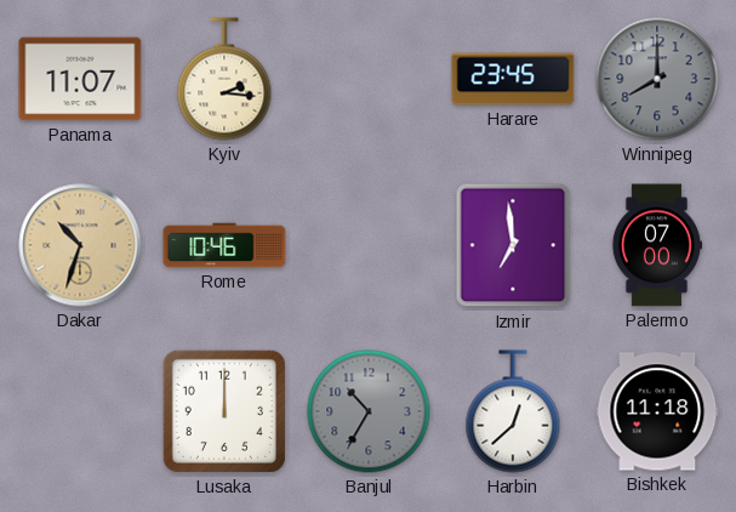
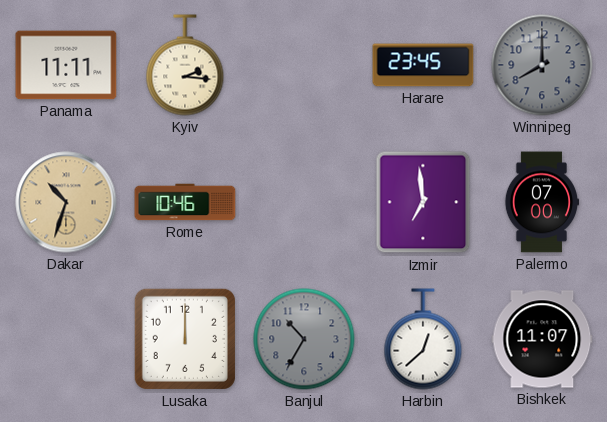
Panama: 11:07 -> 11:11 (66, 65)
Bishkek: 11:18 -> 11:07 (542, 339)
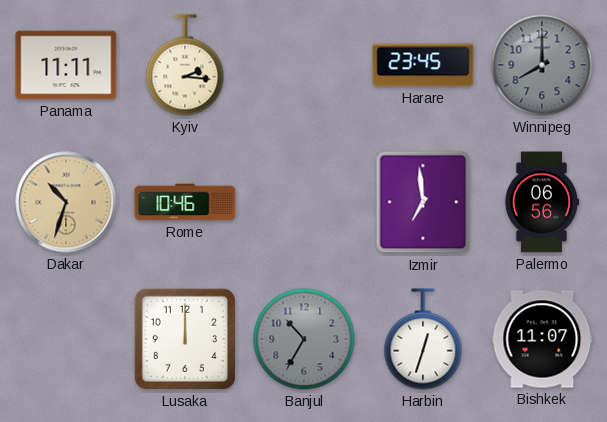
Palermo: 07:00 -> 06:56 (542, 202)
Harbin: 12:38 -> 12:33 (423, 339)
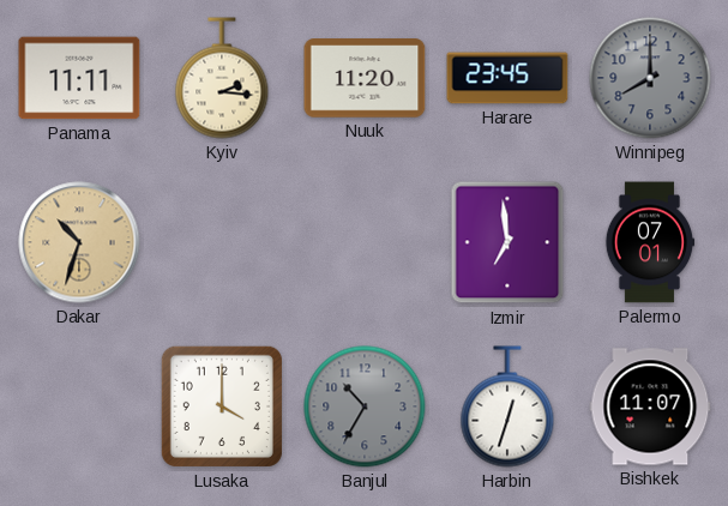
Nuuk: none -> 11:20 (365, 78)
Rome: 10:46 -> none (185, 202)
Palermo: 06:56 -> 07:01 (650, 242)
Lusaka: 12:00 -> 4:00 (222, 406)
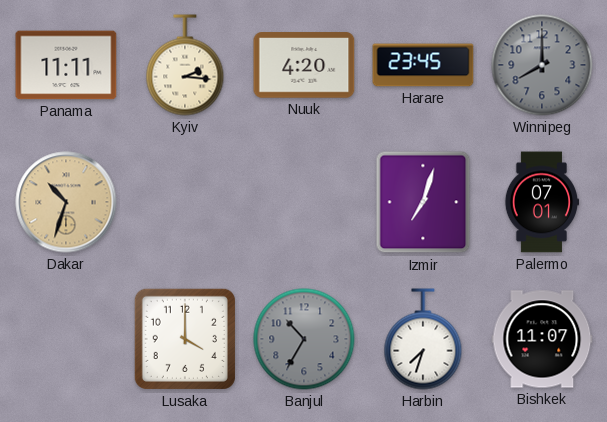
Nuuk: 11:20 -> 4:20 (304, 65)
Izmir: 6:59 -> 7:03 (423, 202)
Harbin: 12:33 -> 7:33 (423, 339)
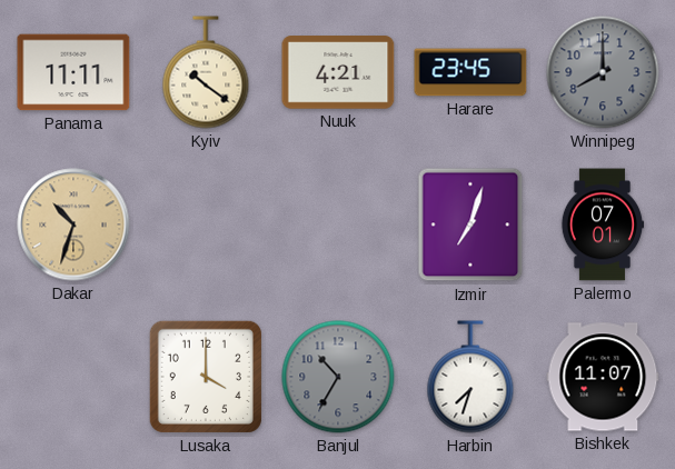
Kyiv: 2:16 -> 10:21 (206, 72)
Nuuk: 4:20 -> 4:21 (338, 72)
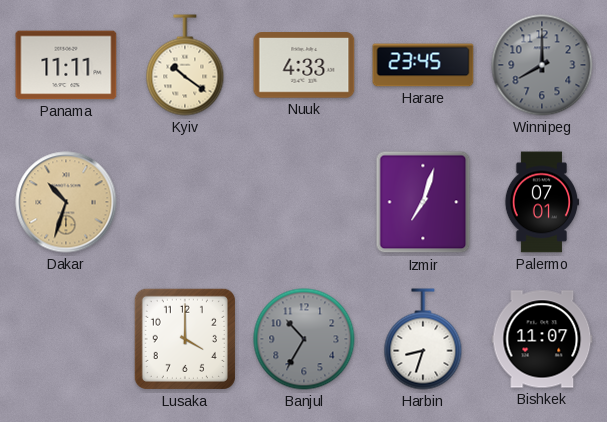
Nuuk: 4:21 -> 4:33 (304, 65)
Harbin: 7:33 -> 8:33 (423, 339)
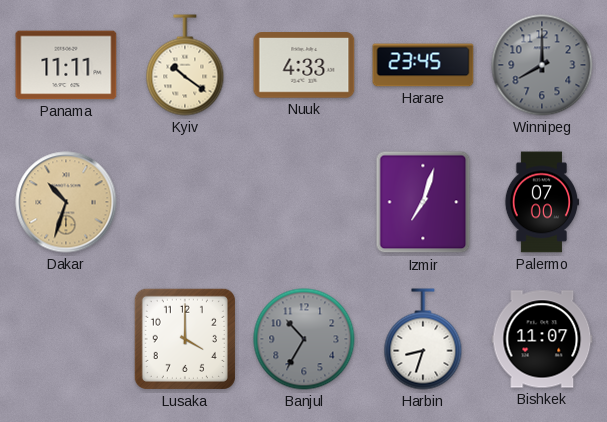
Palermo: 07:01 -> 07:00 (542, 202)
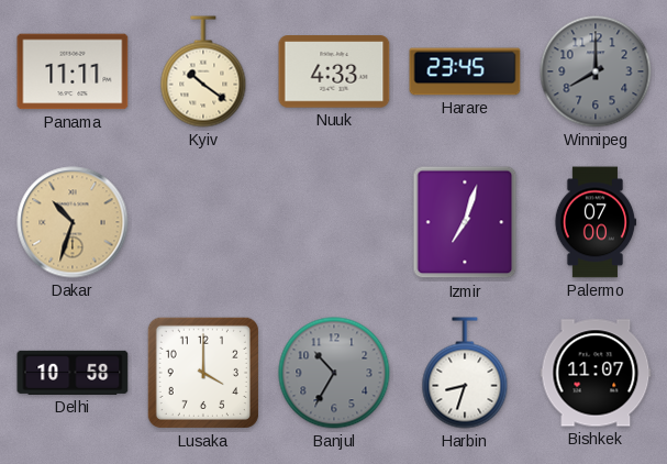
Delhi: none -> 10:58 (73, 373)
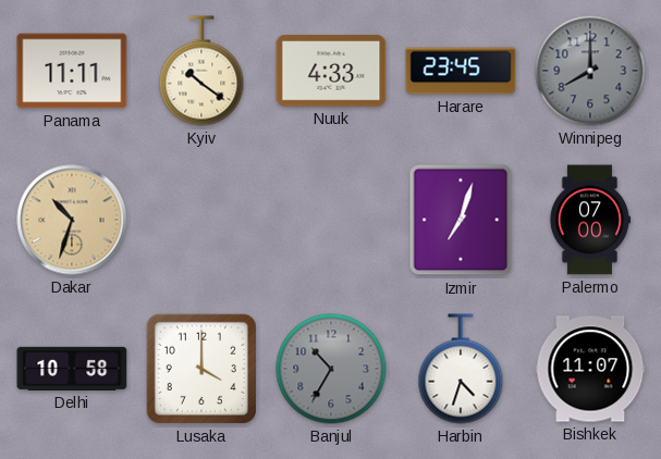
Harbin: 8:33 -> 4:33 (461, 369)
